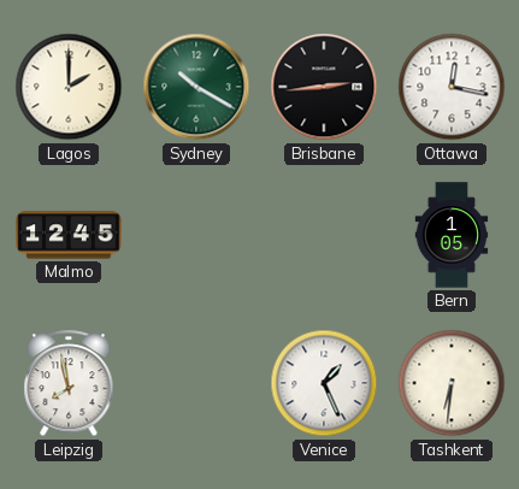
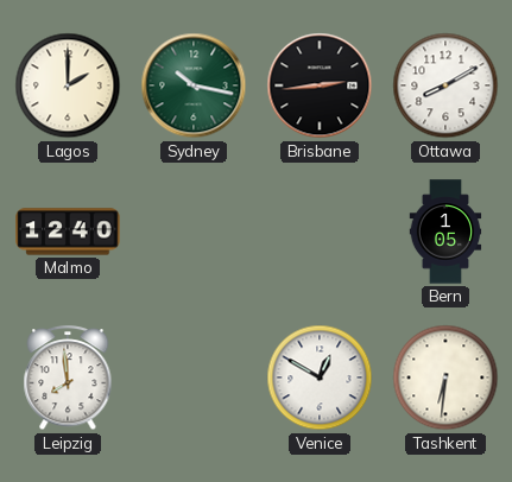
Sydney: 10:20 -> 10:17 (194, 85)
Ottawa: 12:17 -> 8:10 (445, 85)
Malmo: 12:45 -> 12:40 (68, 232)
Leipzig: 7:58 -> 7:59 (68, 379)
Venice: 1:26 -> 12:50 (320, 378)
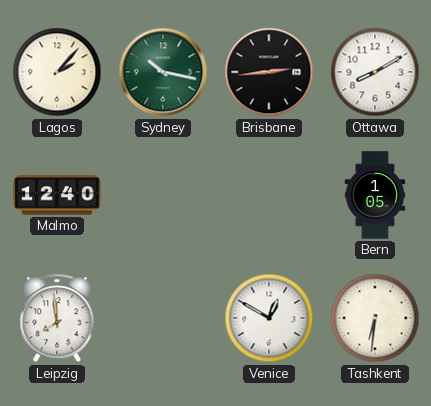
Lagos: 2:00 -> 2:07 (57, 72)
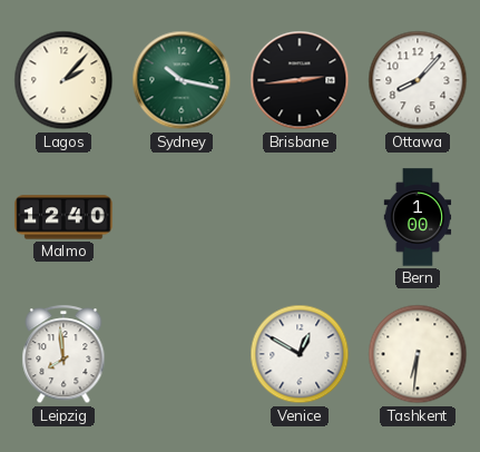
Ottawa: 8:10 -> 8:07 (418, 80)
Bern: 1:05 -> 1:00 (418, 217)
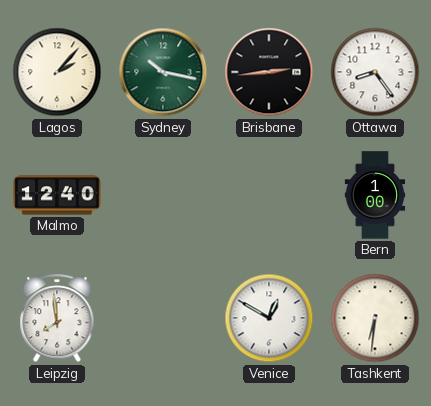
Ottawa: 8:07 -> 8:24 (375, 72)
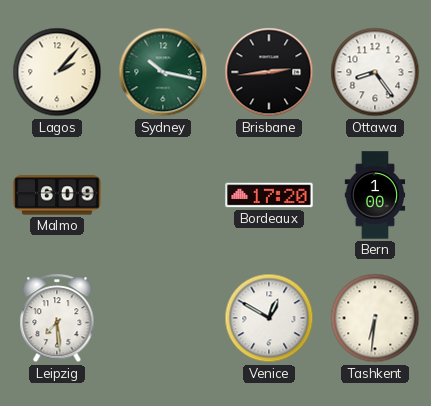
Malmo: 12:40 -> 6:09 (57, 195)
Bordeaux: none -> 17:20 (269, 195)
Leipzig: 7:59 -> 7:29 (57, 319)
